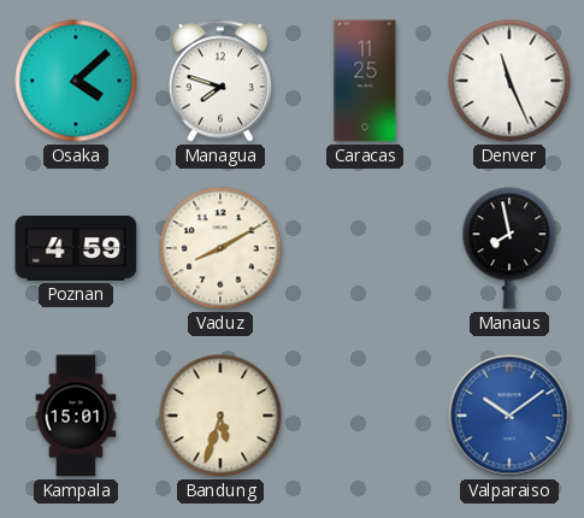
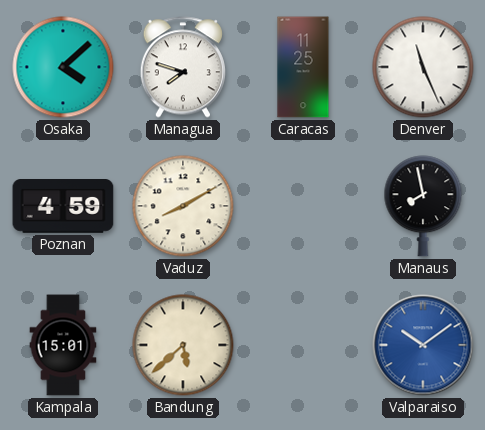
Bandung: 5:33 -> 5:38 (183, 345)
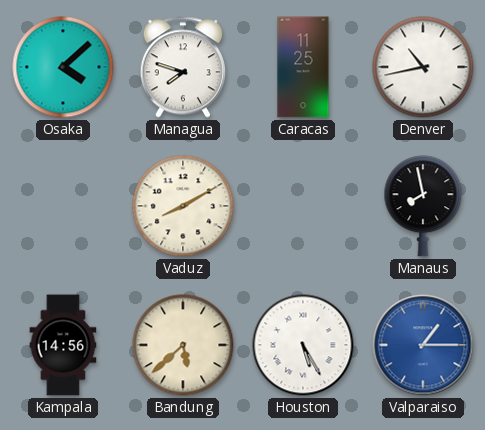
Denver: 11:26 -> 10:43 (423, 67)
Poznan: 4:59 -> none (63, 206)
Kampala: 15:01 -> 14:56 (63, 345)
Houston: none -> 5:25 (303, 345)
Valparaiso: 10:09 -> 1:15 (423, 345)
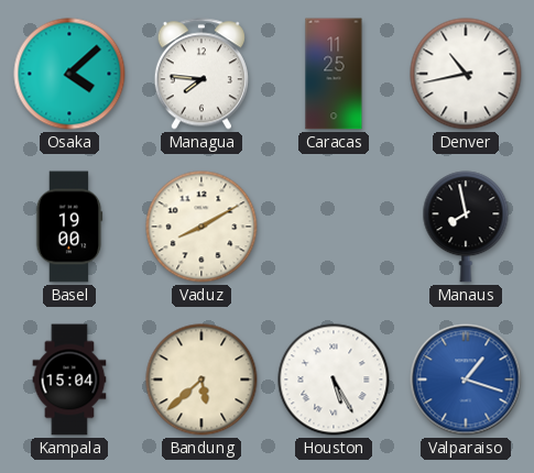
Managua: 7:48 -> 7:46 (201, 74)
Basel: none -> 19:00 (69, 227)
Kampala: 14:56 -> 15:04 (69, 380)
Valparaiso: 1:15 -> 1:18 (466, 380)
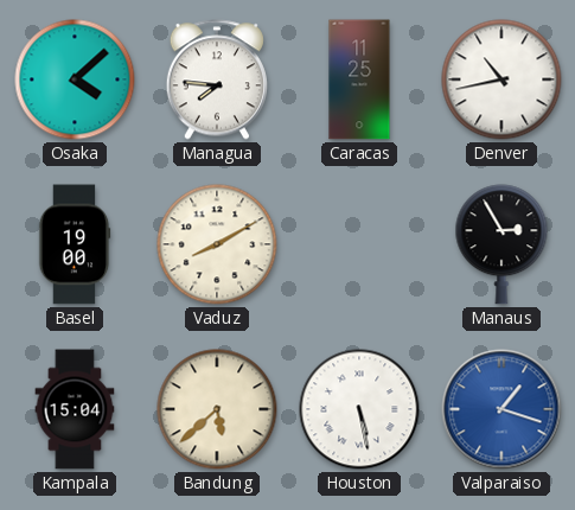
Manaus: 7:58 -> 2:55 (501, 244)
Houston: 5:25 -> 5:28 (359, 409)
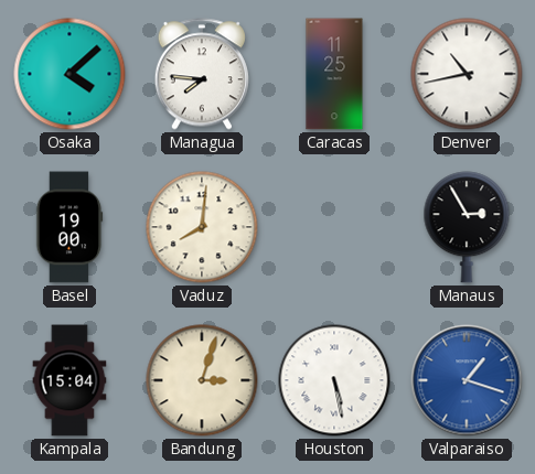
Vaduz: 8:10 -> 8:01 (202, 227)
Bandung: 5:38 -> 3:03 (202, 380)
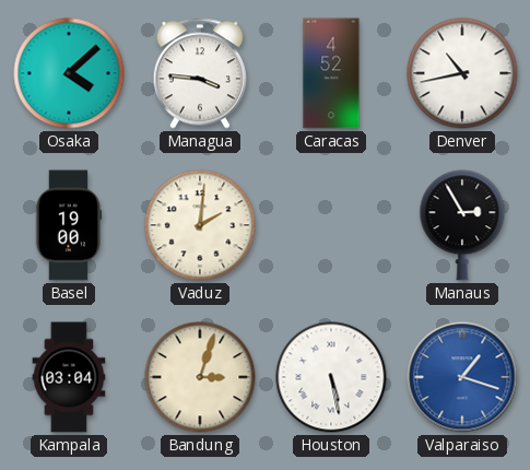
Managua: 7:46 -> 3:46 (200, 73)
Caracas: 11:25 -> 4:52 (331, 73)
Vaduz: 8:01 -> 2:01 (200, 225)
Kampala: 15:04 -> 03:04 (69, 377)
